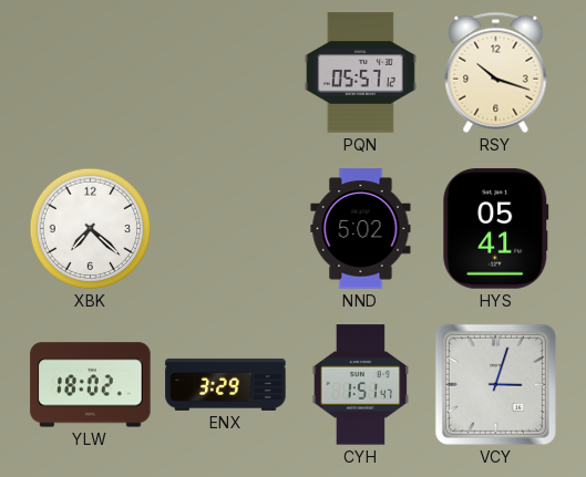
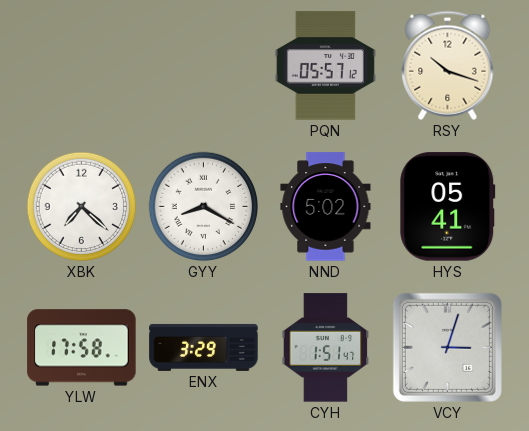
GYY: none -> 8:20 (204, 207)
YLW: 18:02 -> 17:58 (82, 348)
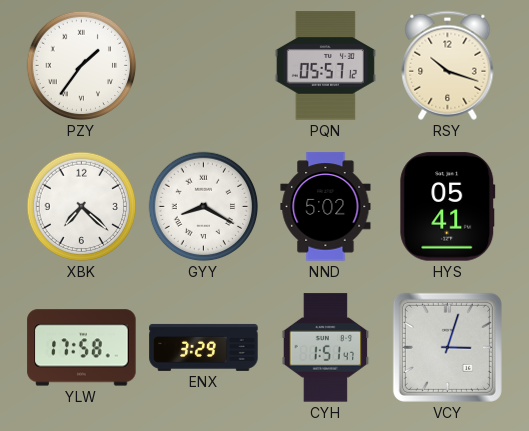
PZY: none -> 1:36 (82, 66)
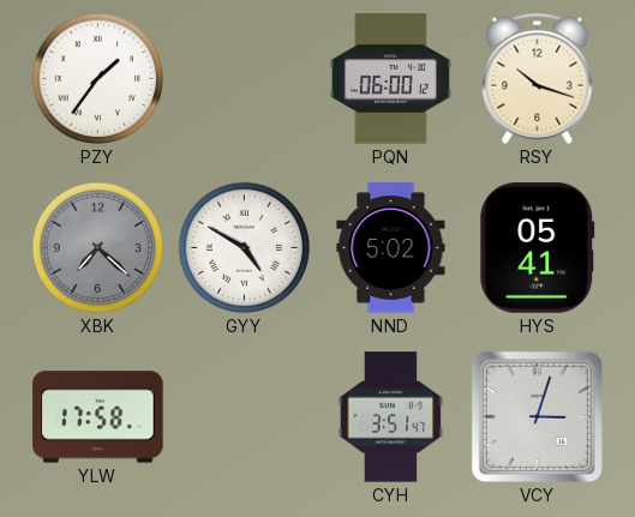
PQN: 05:57 -> 06:00 (390, 79)
XBK dial: white -> grey (98, 248)
GYY: 8:20 -> 4:50 (245, 248)
ENX: 3:29 -> none (204, 347)
CYH: 1:51 -> 3:51 (391, 417)
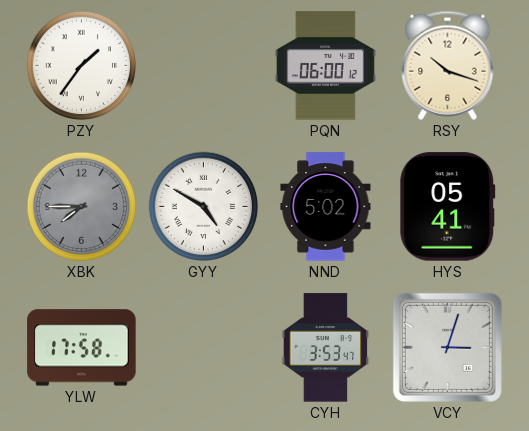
XBK: 7:22 -> 7:45 (82, 207)
CYH: 3:51 -> 3:53 (326, 348)
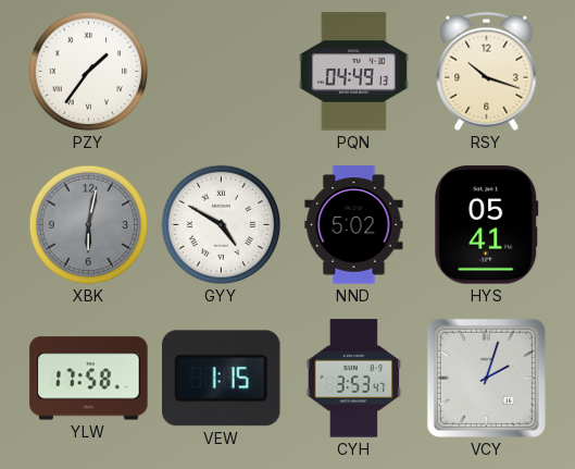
PQN: 06:00 -> 04:49 (353, 72)
XBK: 7:45 -> 6:02 (89, 225)
VEW: none -> 1:15 (222, 379)
VCY: 3:03 -> 2:03 (486, 378)
